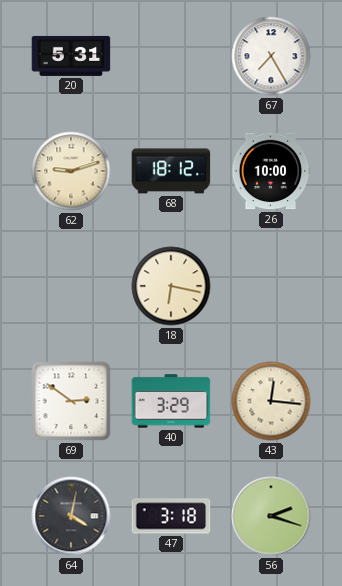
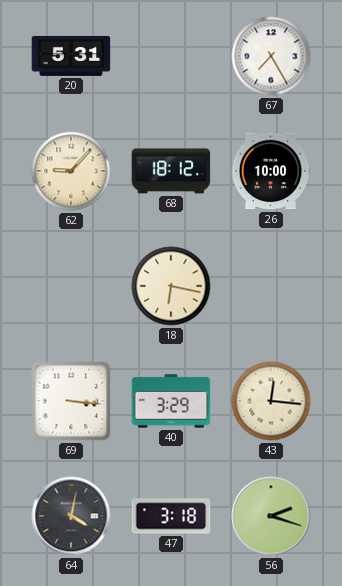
62: 9:12 -> 9:07 (71, 171)
69: 2:51 -> 3:16 (71, 401)
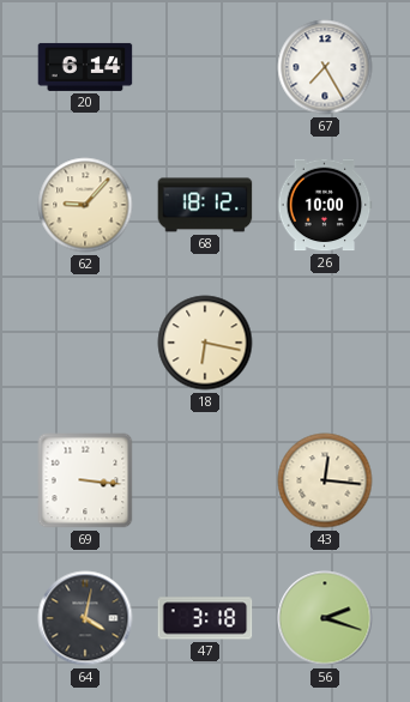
20: 5:31 -> 6:14 (85, 67)
40: 3:29 -> none (171, 401)
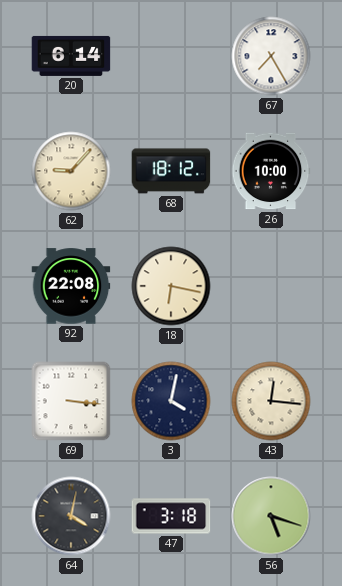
92: none -> 22:08 (71, 286)
3: none -> 4:02 (171, 401)
56: 2:18 -> 5:18 (271, 516)
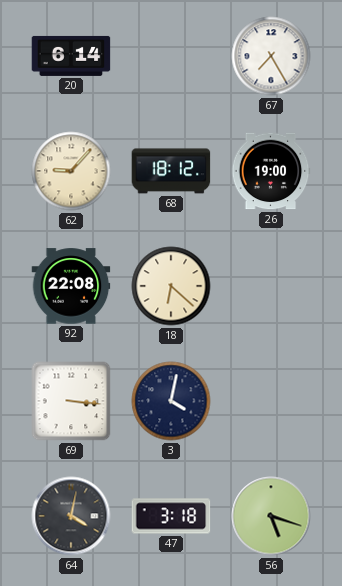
26: 10:00 -> 19:00 (271, 171)
18: 6:17 -> 6:22 (171, 286)
43: 12:16 -> none (271, 401)
